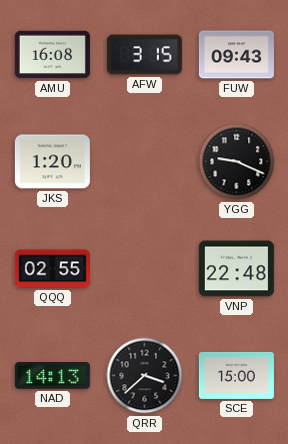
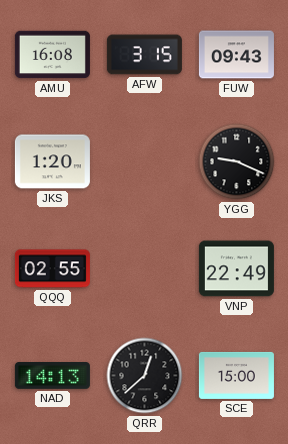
VNP: 22:48 -> 22:49 (236, 269)
QRR: 3:38 -> 12:38 (145, 376)
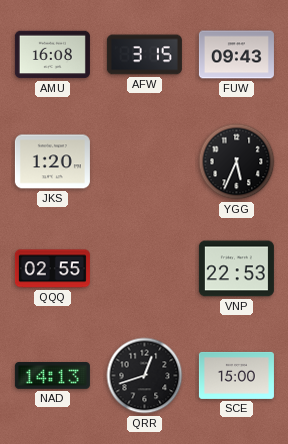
YGG: 9:19 -> 5:34 (237, 162)
VNP: 22:49 -> 22:53 (236, 269)
QRR: 12:38 -> 12:42 (145, 376)
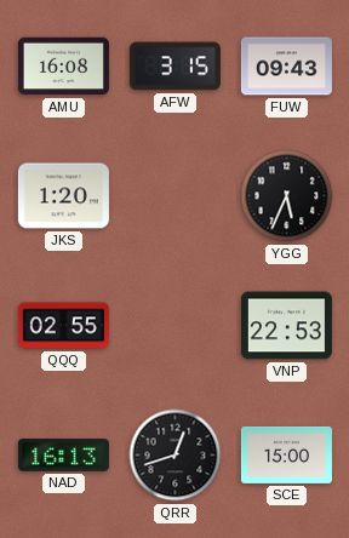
NAD: 14:13 -> 16:13 (63, 456)
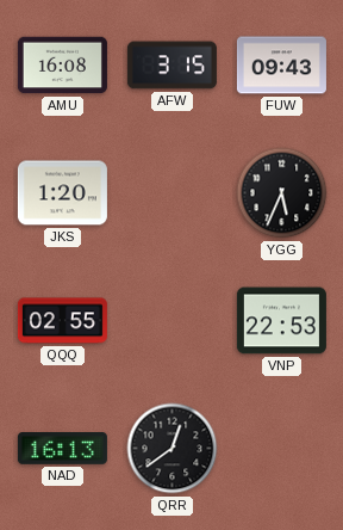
QRR: 12:42 -> 12:39 (173, 449)
SCE: 15:00 -> none (286, 454)
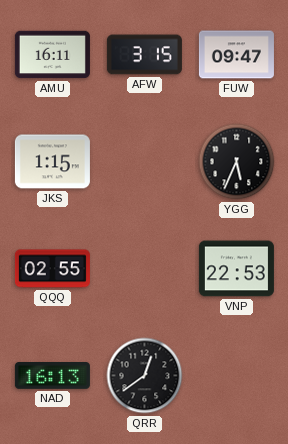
AMU: 16:08 -> 16:11 (52, 55)
FUW: 09:43 -> 09:47 (236, 55)
JKS: 1:20 -> 1:15 (52, 162)
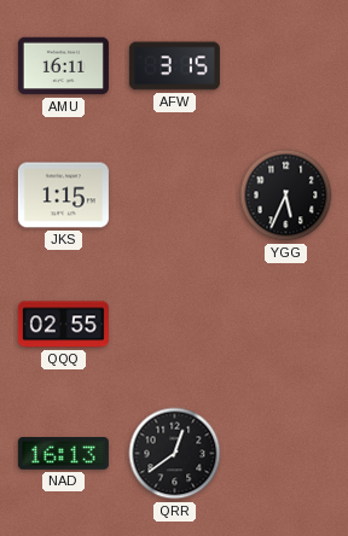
FUW: 09:47 -> none (236, 55)
VNP: 22:53 -> none (236, 269)
